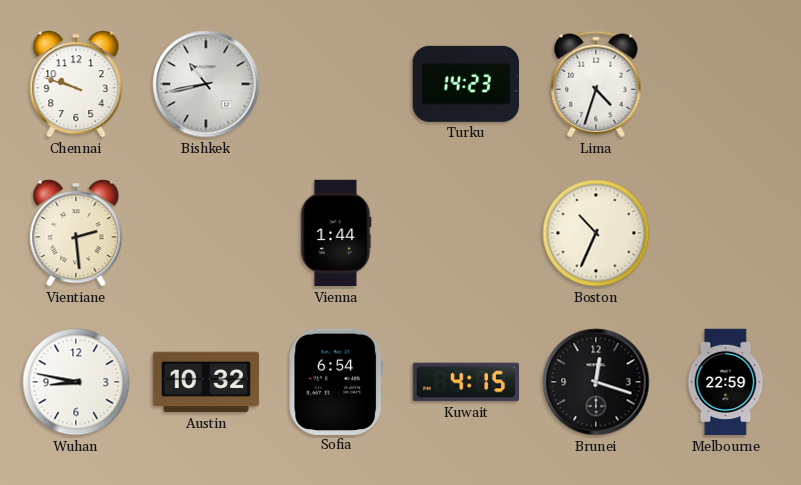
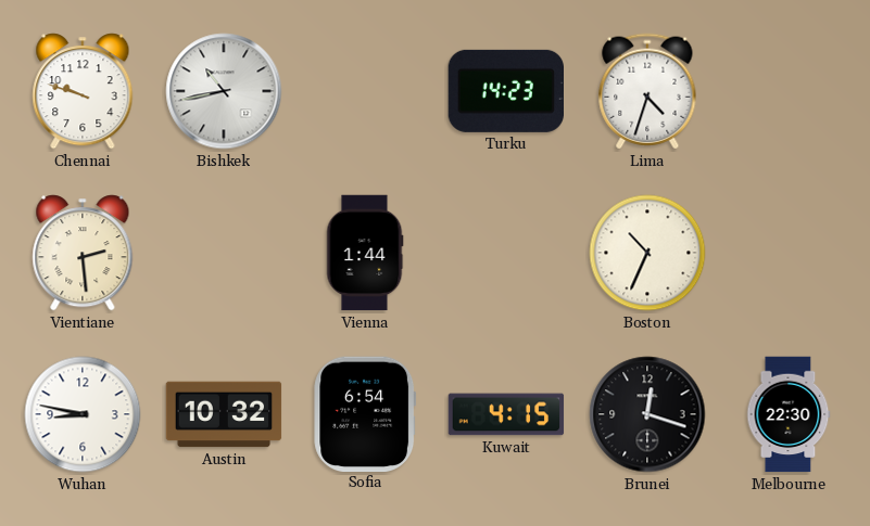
Melbourne: 22:59 -> 22:30 (789, 414)
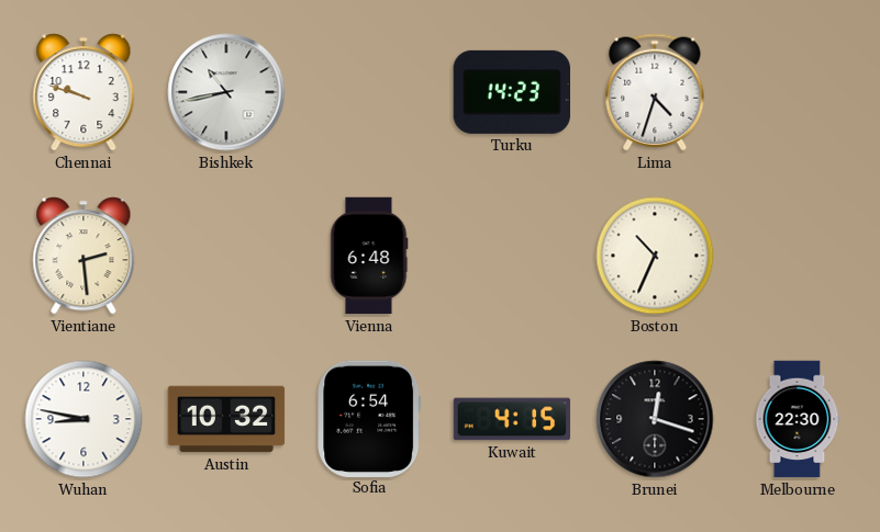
Vienna: 1:44 -> 6:48 (369, 256)
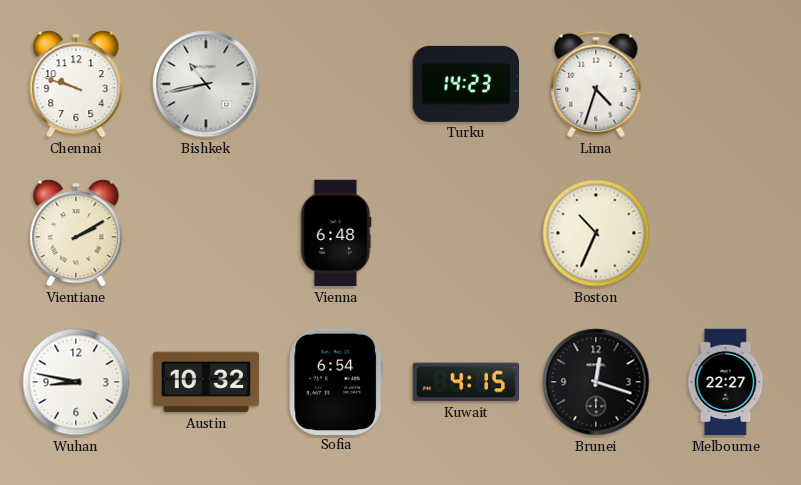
Vientiane: 2:29 -> 2:10 (76, 233)
Melbourne: 22:30 -> 22:27 (726, 382)
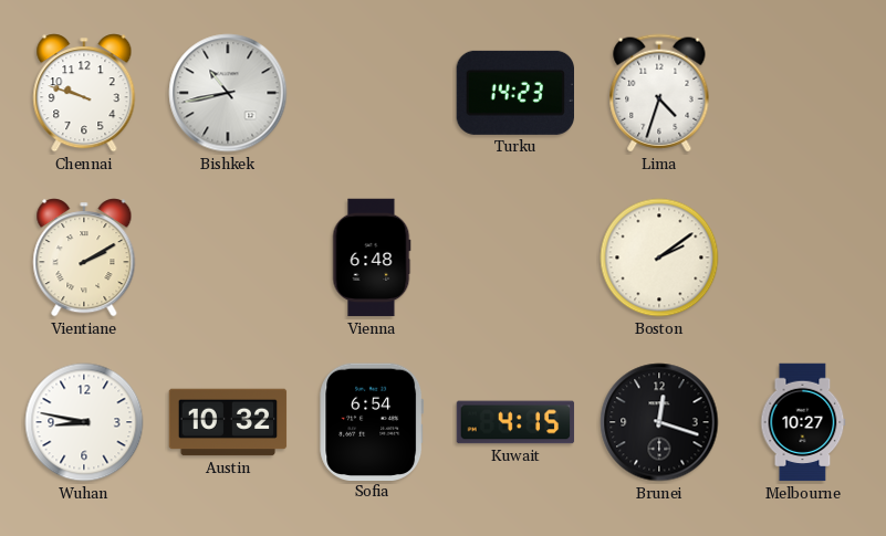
Boston: 10:34 -> 2:09 (659, 258)
Melbourne: 22:27 -> 10:27 (803, 422)
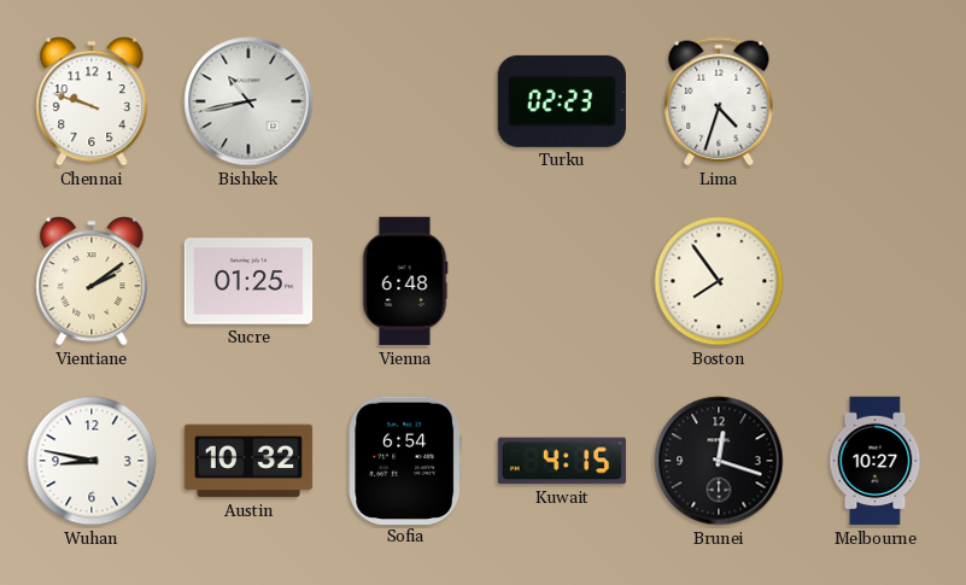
Turku: 14:23 -> 02:23 (561, 101)
Vientiane: 2:10 -> 2:09 (92, 281)
Sucre: none -> 01:25 (248, 281)
Boston: 2:09 -> 7:54 (719, 281)
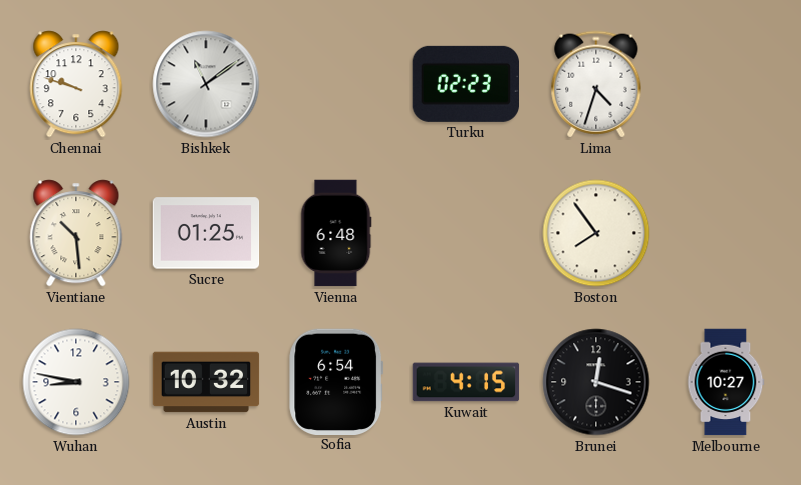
Bishkek: 10:43 -> 11:09 (206, 84)
Vientiane: 2:09 -> 10:29 (76, 233)
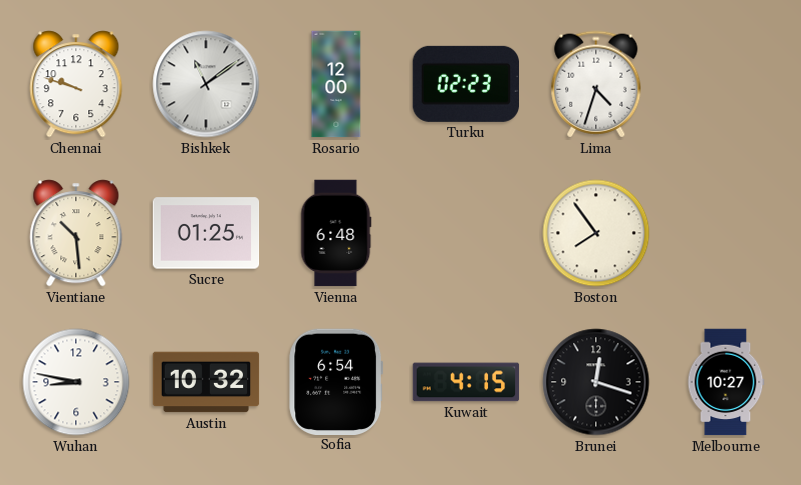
Rosario: none -> 12:00 (336, 84)
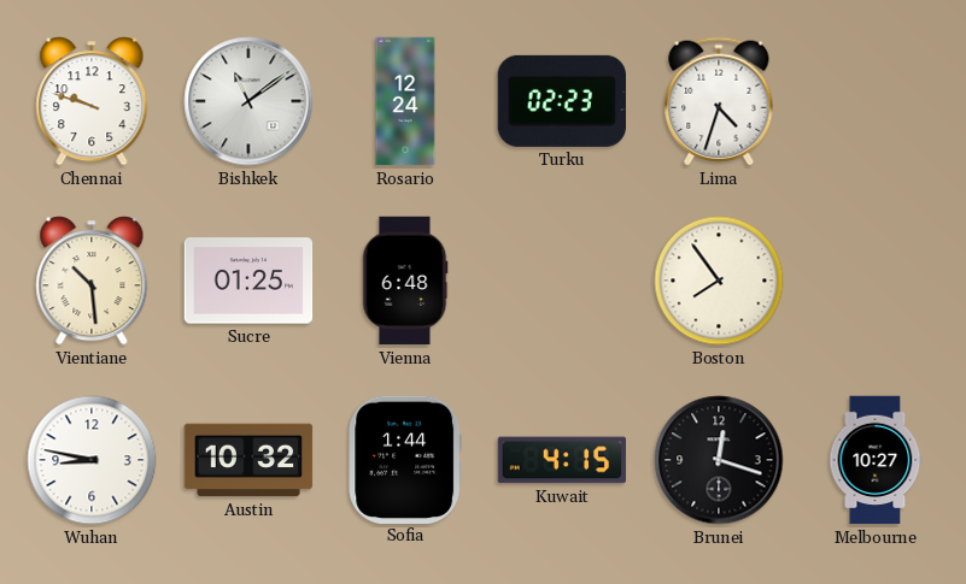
Rosario: 12:00 -> 12:24 (405, 101)
Sofia: 6:54 -> 1:44 (405, 459)
